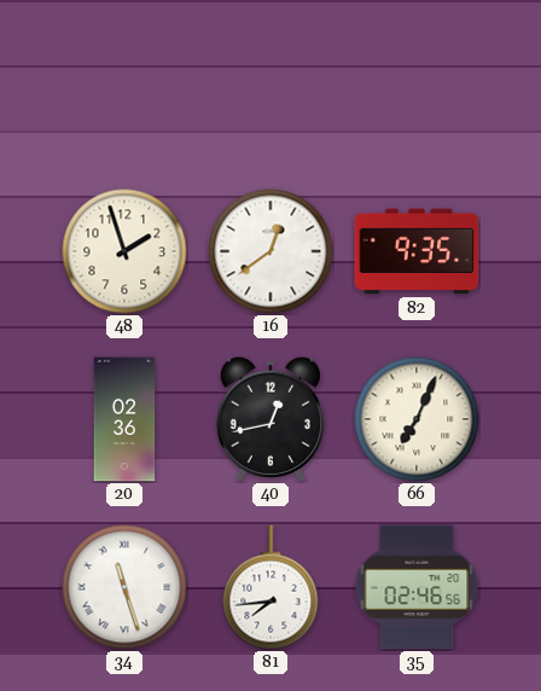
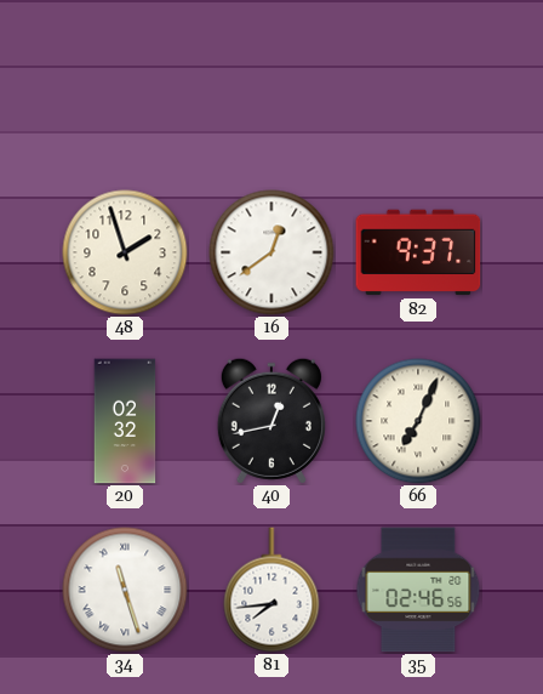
82: 9:35 -> 9:37 (418, 252)
20: 02:36 -> 02:32 (125, 421)
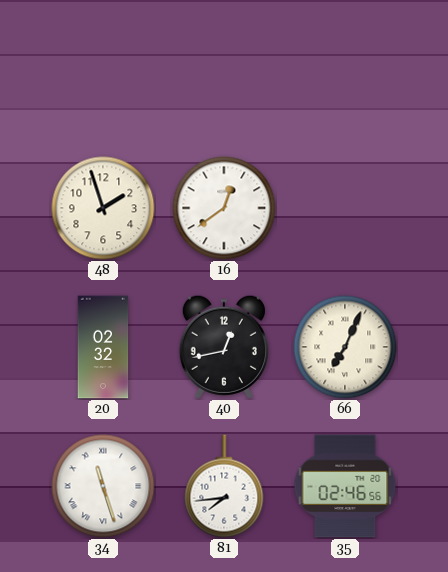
82: 9:37 -> none (418, 252)
